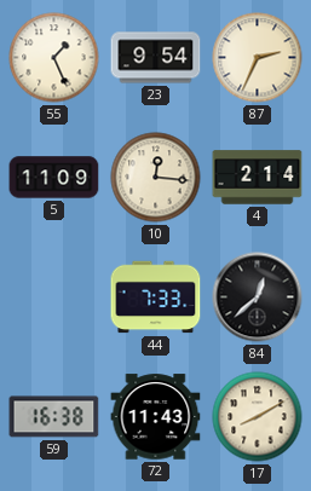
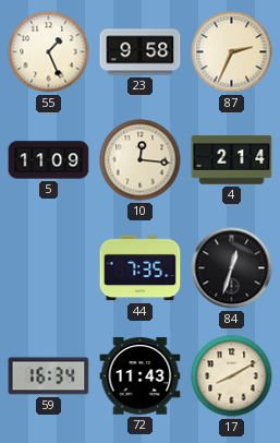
23: 9:54 -> 9:58 (141, 52)
44: 7:33 -> 7:35 (141, 268)
84: 12:38 -> 12:33 (232, 268)
59: 16:38 -> 16:34 (49, 376)
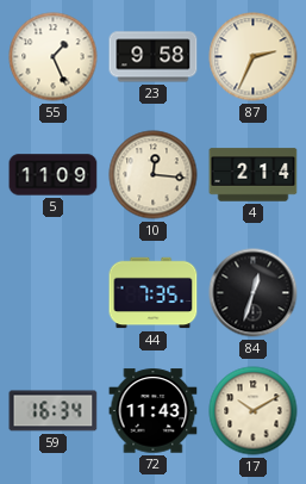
17: 8:10 -> 10:10 (254, 411)
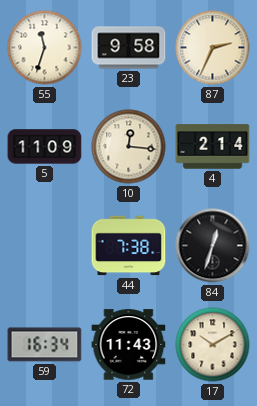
55: 1:26 -> 11:33 (45, 48)
44: 7:35 -> 7:38 (129, 246)
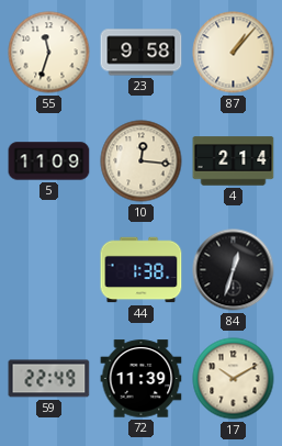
87: 2:34 -> 1:07 (234, 53)
44: 7:38 -> 1:38 (142, 270)
59: 16:34 -> 22:49 (49, 379)
72: 11:43 -> 11:39 (142, 379)
